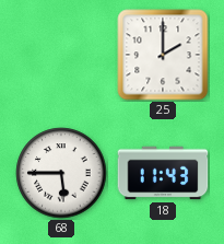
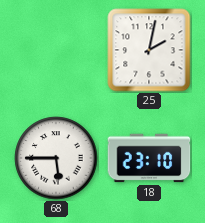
25: 2:00 -> 2:02 (149, 50)
18: 11:43 -> 23:10 (149, 158)
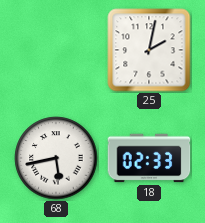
68: 5:45 -> 5:43 (56, 158)
18: 23:10 -> 02:33 (149, 158)
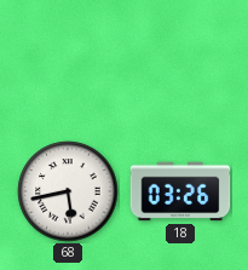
25: 2:02 -> none (149, 50)
18: 02:33 -> 03:26 (180, 191)
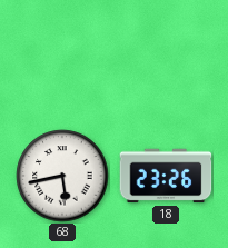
18: 03:26 -> 23:26 (166, 176)
